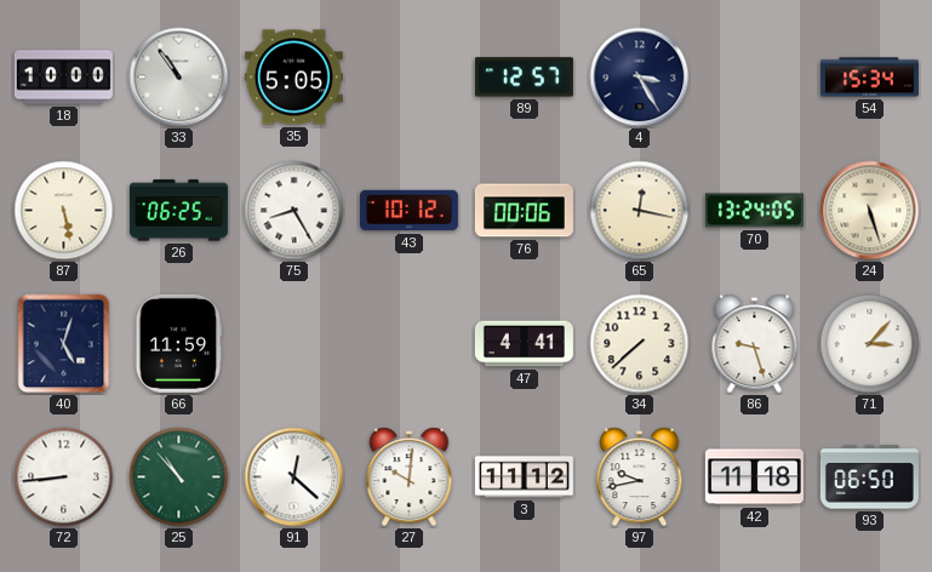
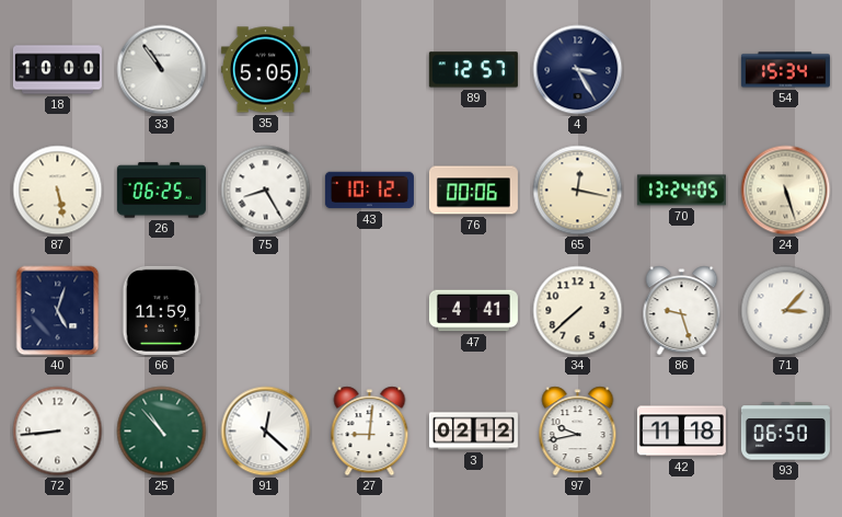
27: 10:01 -> 9:01 (370, 432)
3: 11:12 -> 02:12 (473, 432)
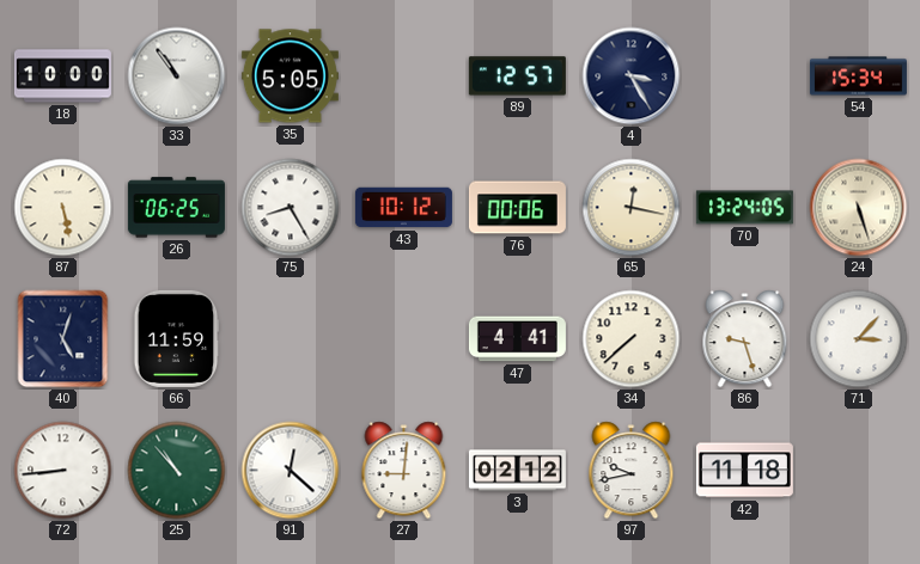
93: 06:50 -> none (785, 432)
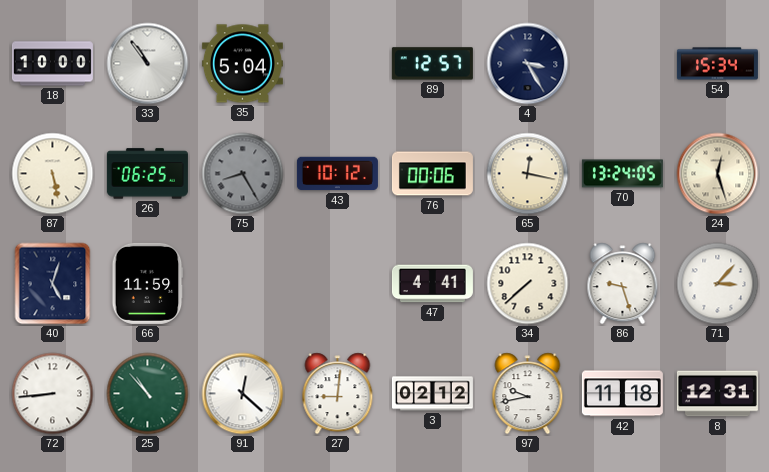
35: 5:05 -> 5:04 (242, 64)
75 dial: white -> grey (243, 174)
24: 5:27 -> 12:27 (718, 174)
8: none -> 12:31 (717, 394)
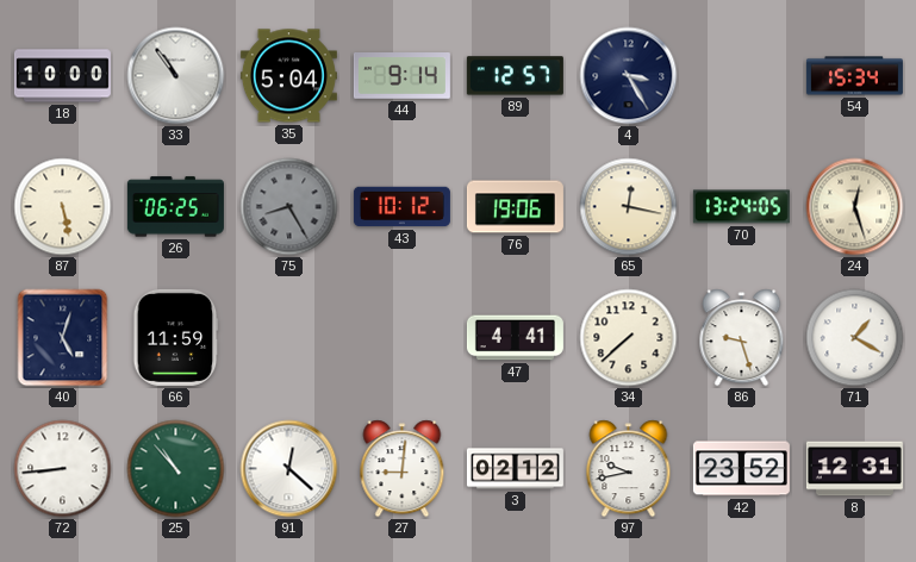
44: none -> 9:14 (401, 76)
76: 00:06 -> 19:06 (515, 207)
71: 3:07 -> 1:20 (855, 338)
42: 11:18 -> 23:52 (741, 469)
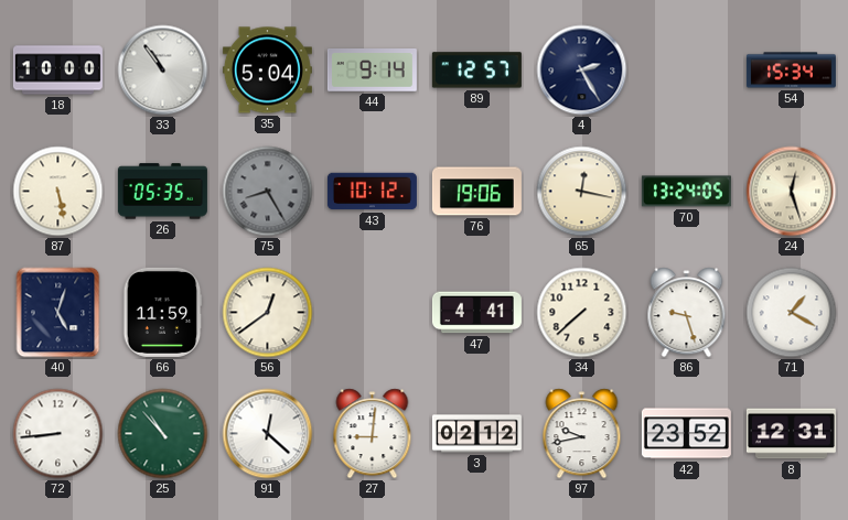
4: 3:25 -> 2:25 (582, 71)
26: 06:25 -> 05:35 (162, 192)
56: none -> 12:39 (268, 313)
